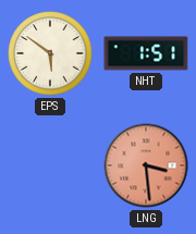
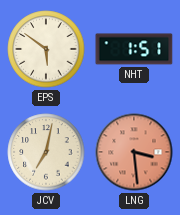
JCV: none -> 7:02 (46, 152)
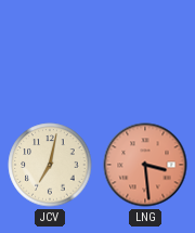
EPS: 5:51 -> none (46, 49)
NHT: 1:51 -> none (134, 49)
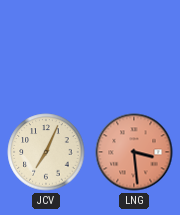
JCV: 7:02 -> 7:04 (46, 152)
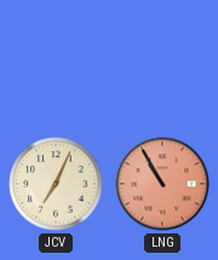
LNG: 3:29 -> 10:55 (162, 184)
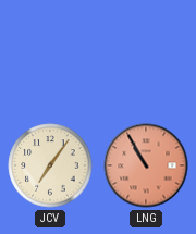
JCV: 7:04 -> 7:06 (50, 165)
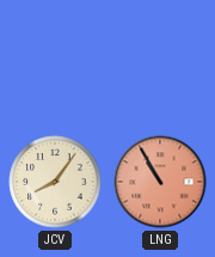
JCV: 7:06 -> 8:06 (55, 182)
